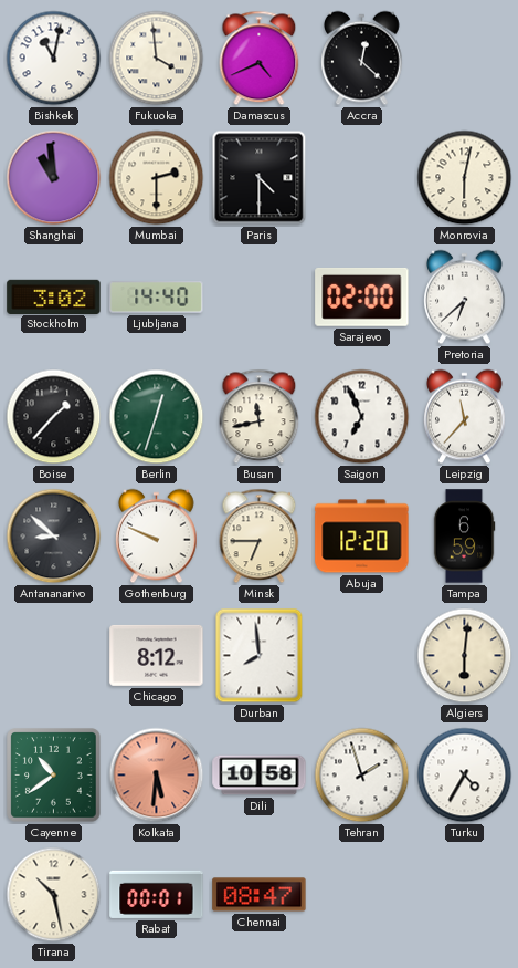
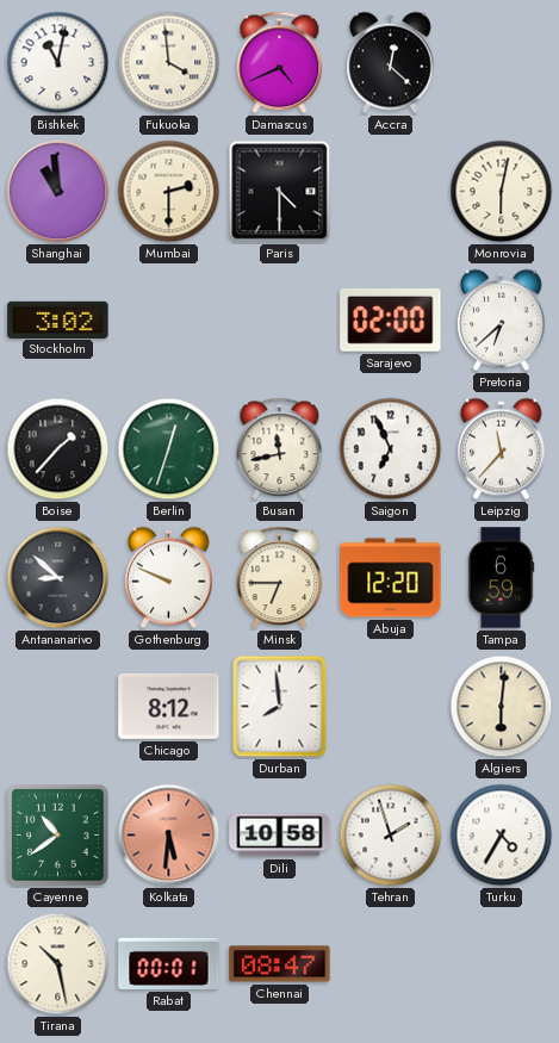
Ljubljana: 14:40 -> none (157, 298)
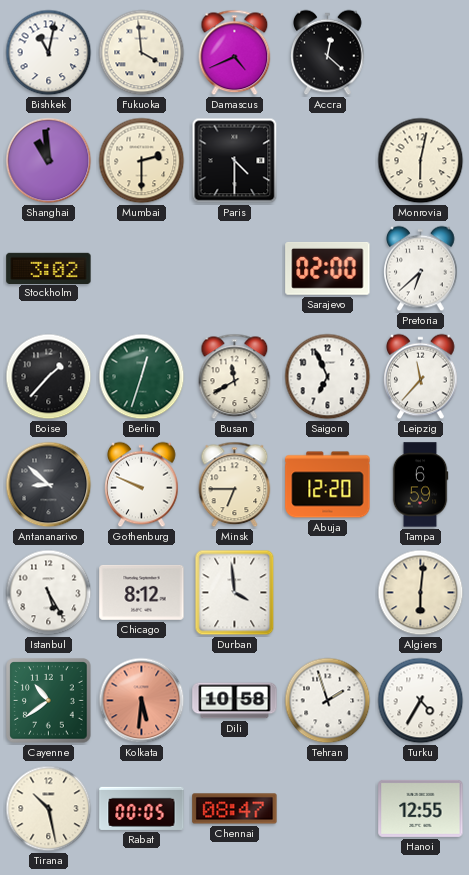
Busan: 11:43 -> 11:40 (235, 377)
Istanbul: none -> 5:25 (49, 593)
Durban: 7:59 -> 3:59 (235, 593)
Rabat: 00:01 -> 00:05 (142, 808)
Hanoi: none -> 12:55 (421, 808)
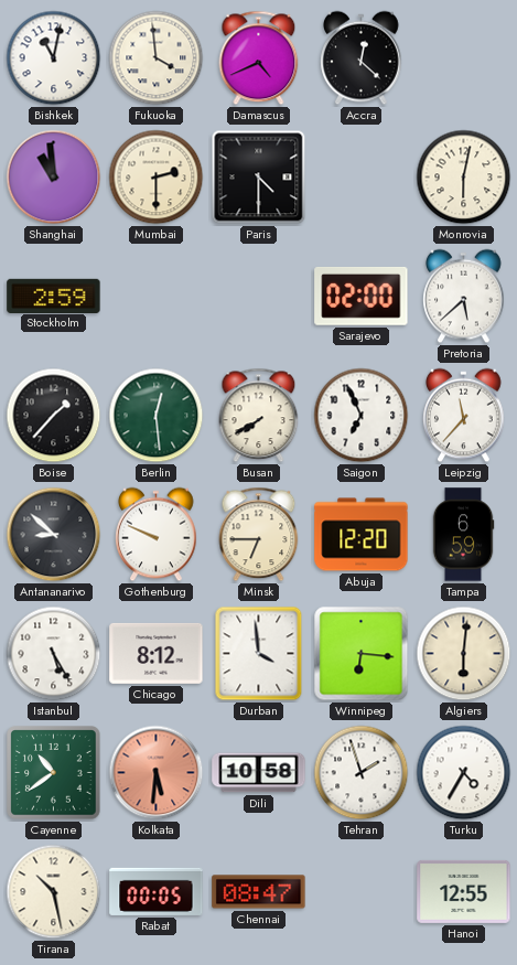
Stockholm: 3:02 -> 2:59 (54, 296)
Pretoria: 6:38 -> 5:38 (464, 297)
Berlin: 12:33 -> 12:29 (157, 416)
Busan: 11:40 -> 7:40 (259, 416)
Winnipeg: none -> 6:16 (362, 654)
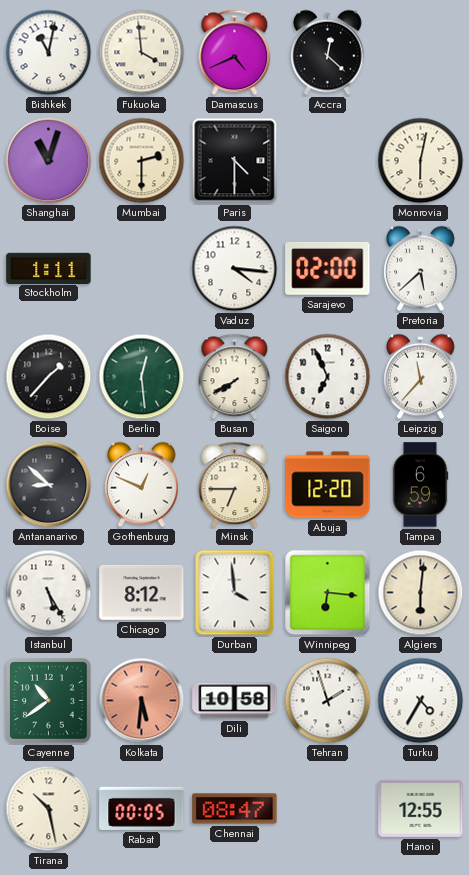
Shanghai: 10:59 -> 11:03 (49, 161)
Stockholm: 2:59 -> 1:11 (49, 268)
Vaduz: none -> 4:16 (235, 269)
Gothenburg: 9:49 -> 12:49 (142, 485)
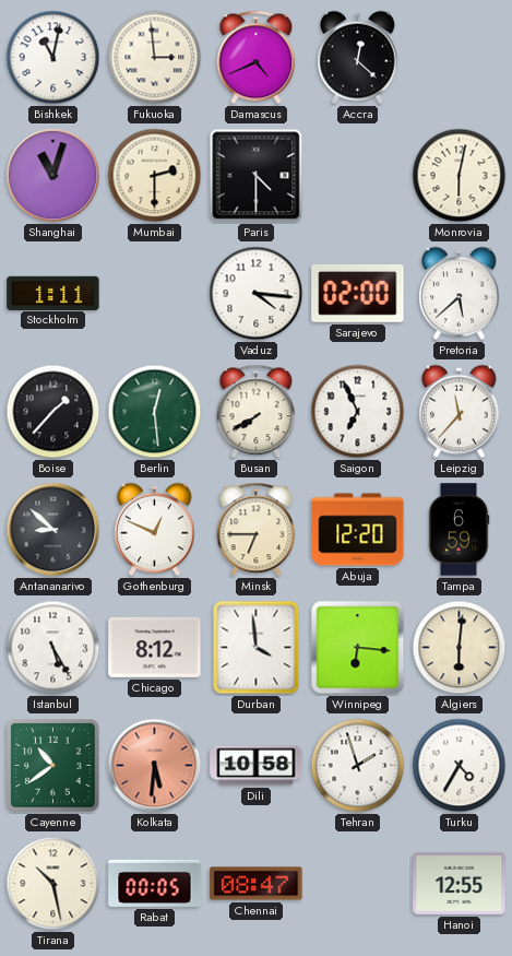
Fukuoka: 3:59 -> 2:59 (155, 58)
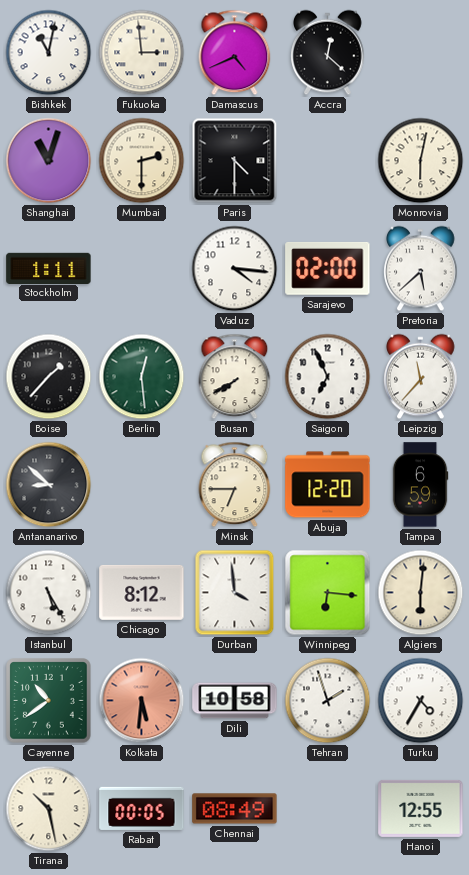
Gothenburg: 12:49 -> none (155, 530)
Chennai: 08:47 -> 08:49 (235, 809)
